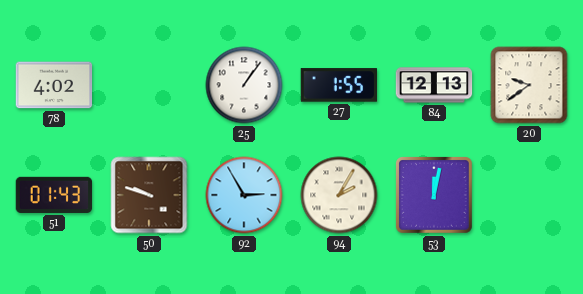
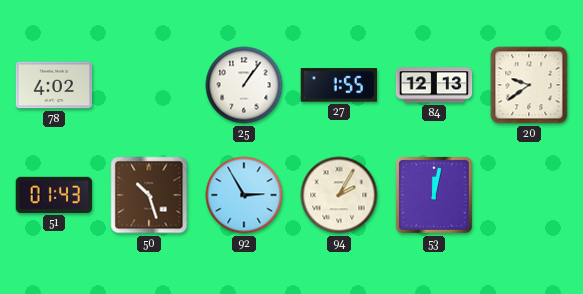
50: 9:48 -> 10:27 (149, 195)
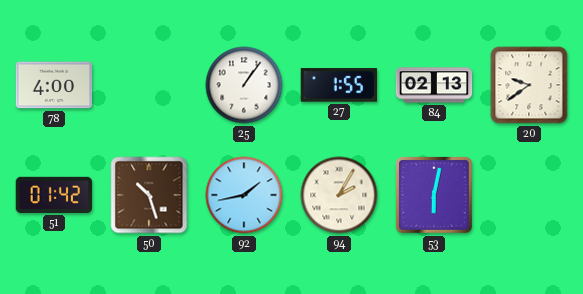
78: 4:02 -> 4:00 (54, 85)
84: 12:13 -> 02:13 (434, 85)
51: 01:43 -> 01:42 (54, 195)
92: 2:55 -> 1:43 (244, 195)
53: 12:02 -> 6:02 (435, 196)
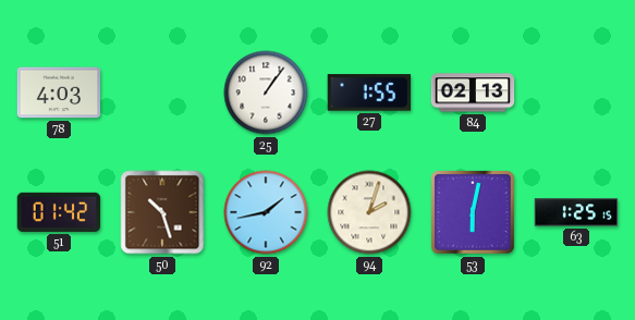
78: 4:00 -> 4:03 (59, 93)
20: 9:39 -> none (529, 85)
94: 2:05 -> 2:03 (369, 212)
63: none -> 1:25 (576, 212)
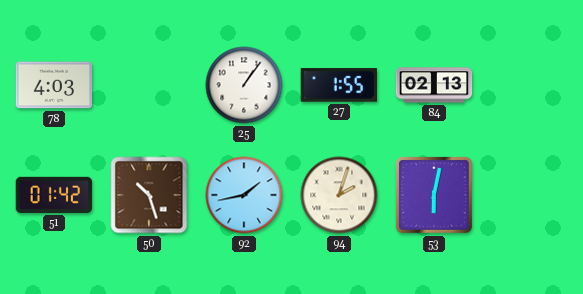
63: 1:25 -> none (576, 212)
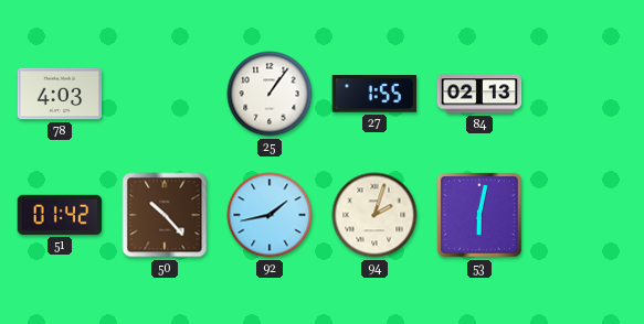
50: 10:27 -> 10:23 (165, 215)
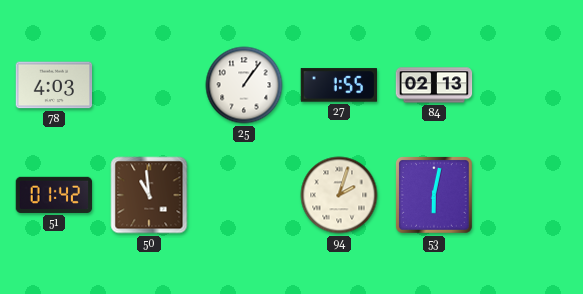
50: 10:23 -> 10:59 (149, 195)
92: 1:43 -> none (270, 215)
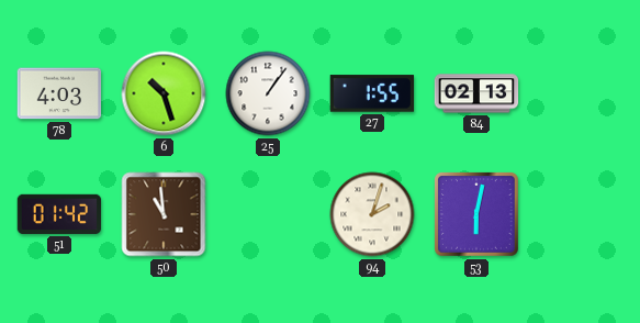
6: none -> 10:27 (164, 93)
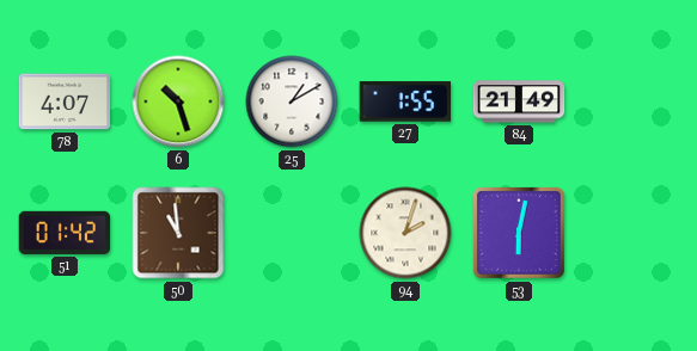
78: 4:03 -> 4:07 (65, 101)
25: 1:06 -> 1:10 (292, 101)
84: 02:13 -> 21:49 (519, 101)
